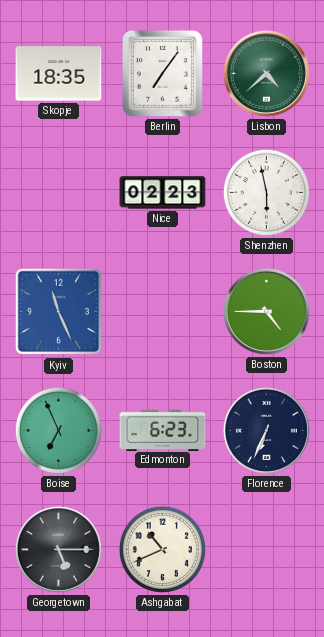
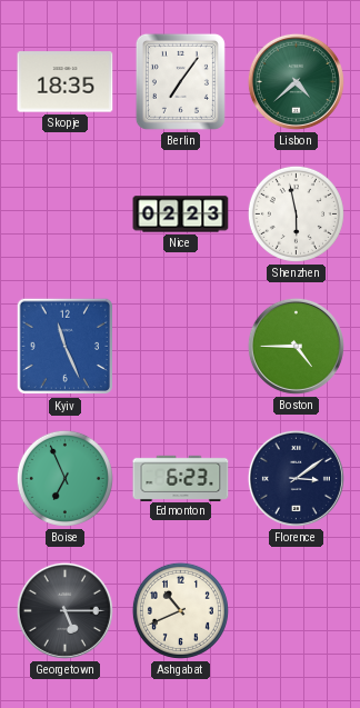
Florence: 6:34 -> 3:09 (296, 478)
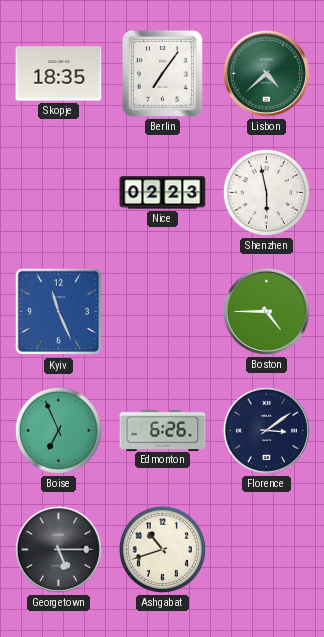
Edmonton: 6:23 -> 6:26 (163, 430)
Ashgabat: 10:41 -> 10:42 (162, 549)
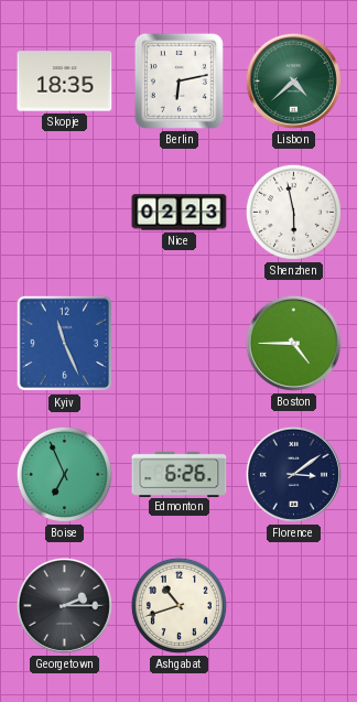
Berlin: 7:06 -> 6:13 (178, 80)
Georgetown: 5:15 -> 2:15 (64, 605)
